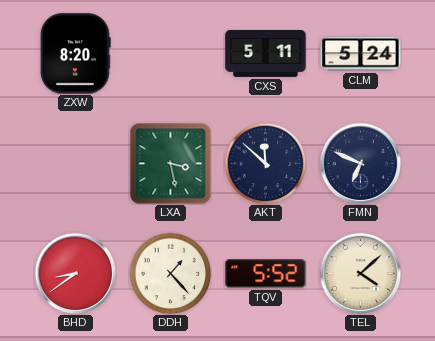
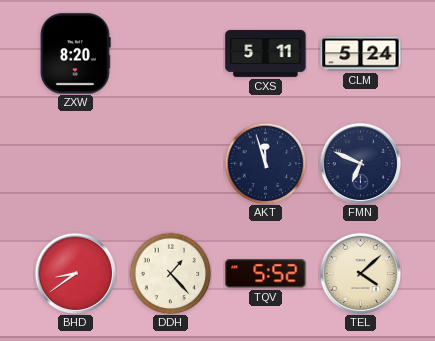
LXA: 3:28 -> none (170, 163)
AKT: 11:52 -> 11:57 (265, 163)
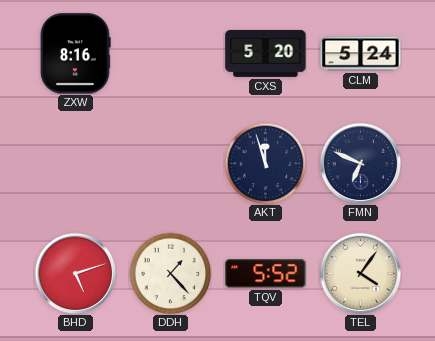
ZXW: 8:20 -> 8:16 (76, 54)
CXS: 5:11 -> 5:20 (266, 53)
BHD: 8:39 -> 5:12 (75, 273)
TEL: 4:08 -> 4:06 (360, 273)
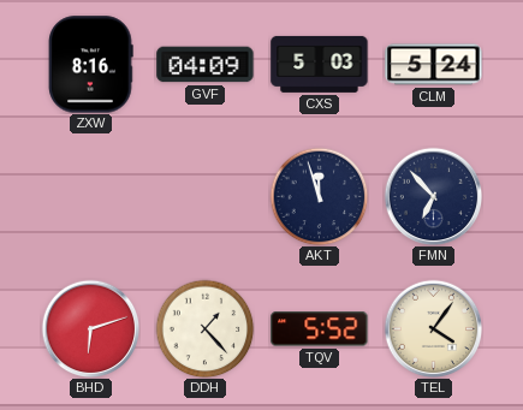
GVF: none -> 04:09 (206, 65)
CXS: 5:20 -> 5:03 (320, 64)
FMN: 6:49 -> 6:53 (433, 196)
BHD: 5:12 -> 6:12 (90, 328)
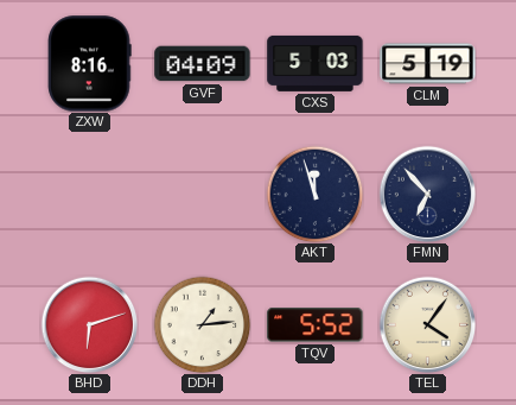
CLM: 5:24 -> 5:19 (428, 64)
DDH: 1:23 -> 1:14 (202, 324)
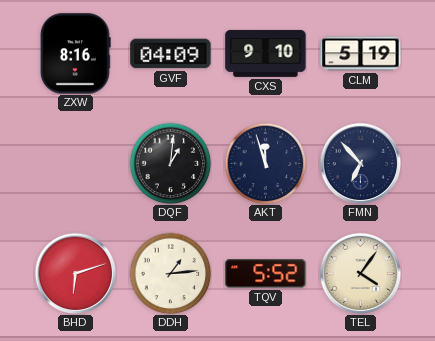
CXS: 5:03 -> 9:10 (266, 53)
DQF: none -> 1:01 (170, 163)
